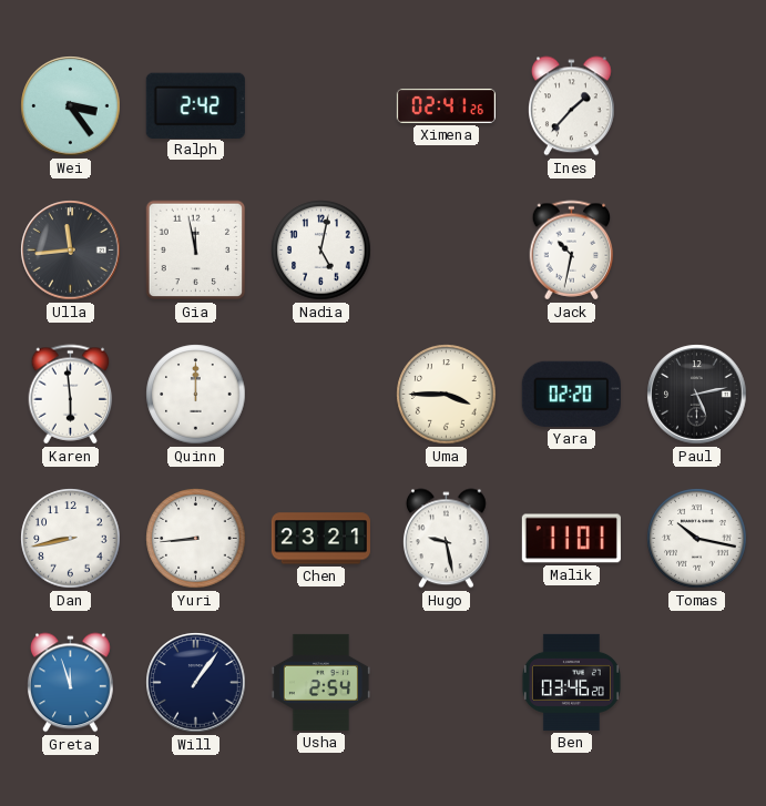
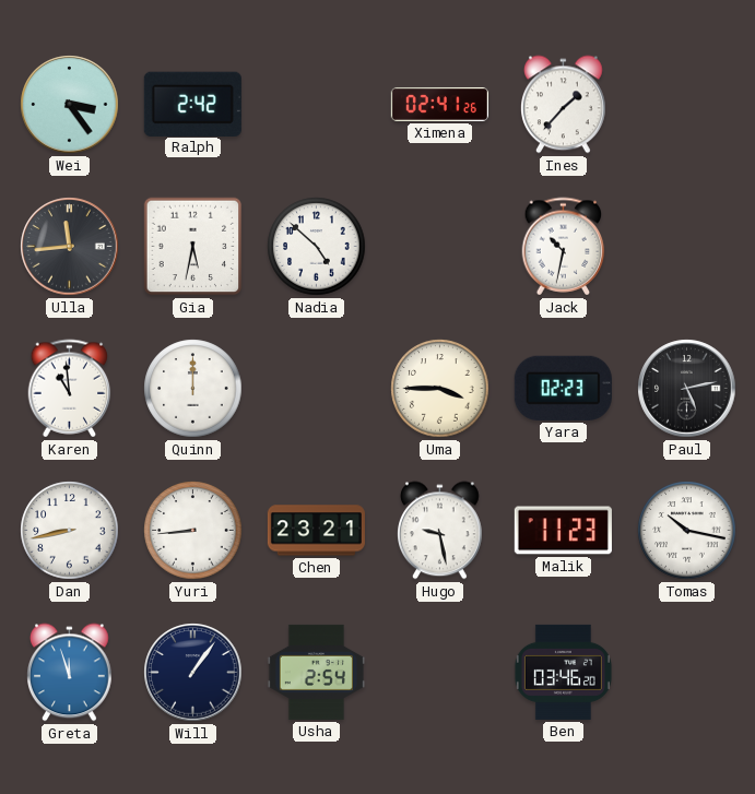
Gia: 11:58 -> 5:32 (193, 247)
Nadia: 5:02 -> 4:52 (317, 247)
Karen: 5:59 -> 10:59 (70, 389)
Yara: 02:20 -> 02:23 (563, 388)
Malik: 11:01 -> 11:23 (563, 531)
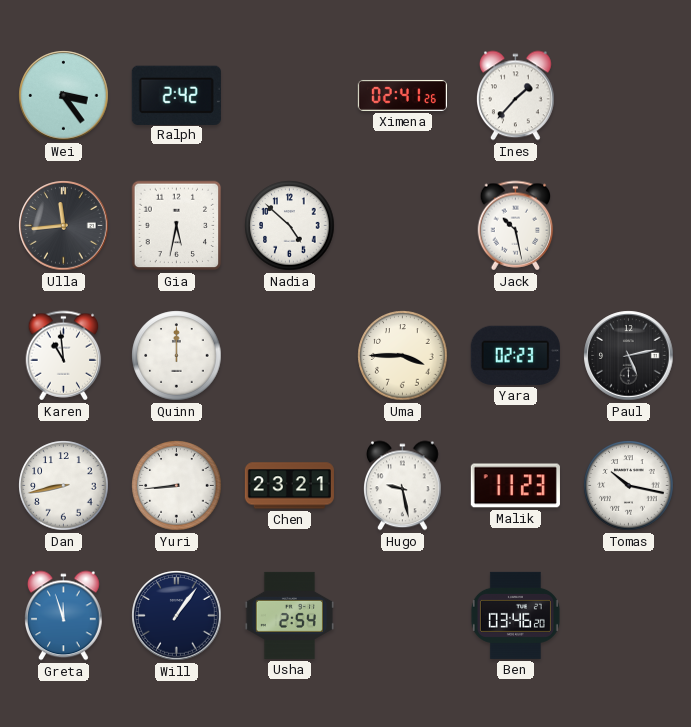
Jack: 10:32 -> 10:28 (516, 226)
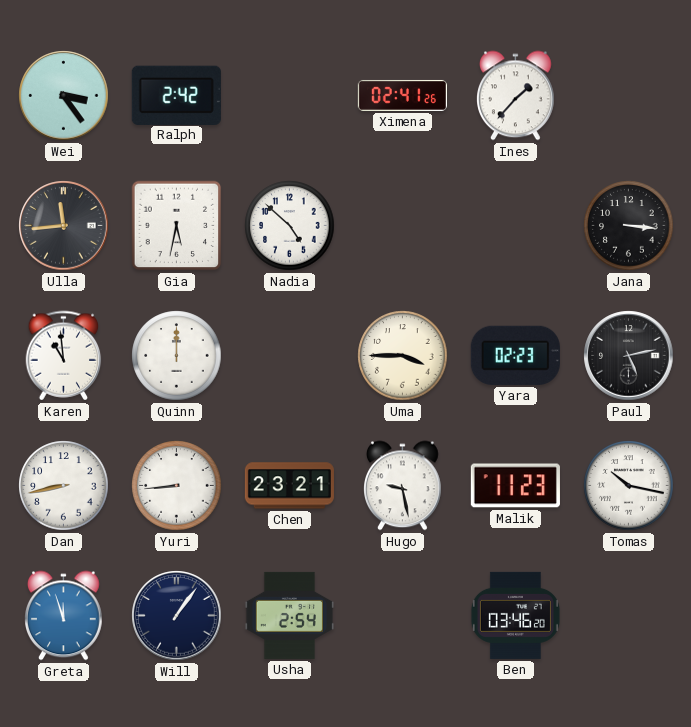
Jack: 10:28 -> none (516, 226)
Jana: none -> 3:16 (629, 226)
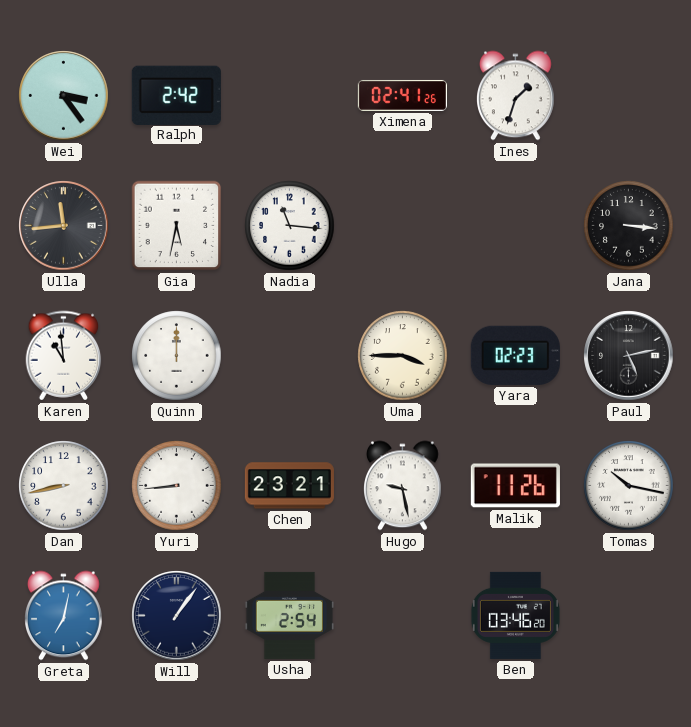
Ines: 1:37 -> 1:33 (516, 96)
Nadia: 4:52 -> 11:16 (290, 226)
Malik: 11:23 -> 11:26 (515, 486)
Greta: 11:57 -> 7:02 (64, 616)
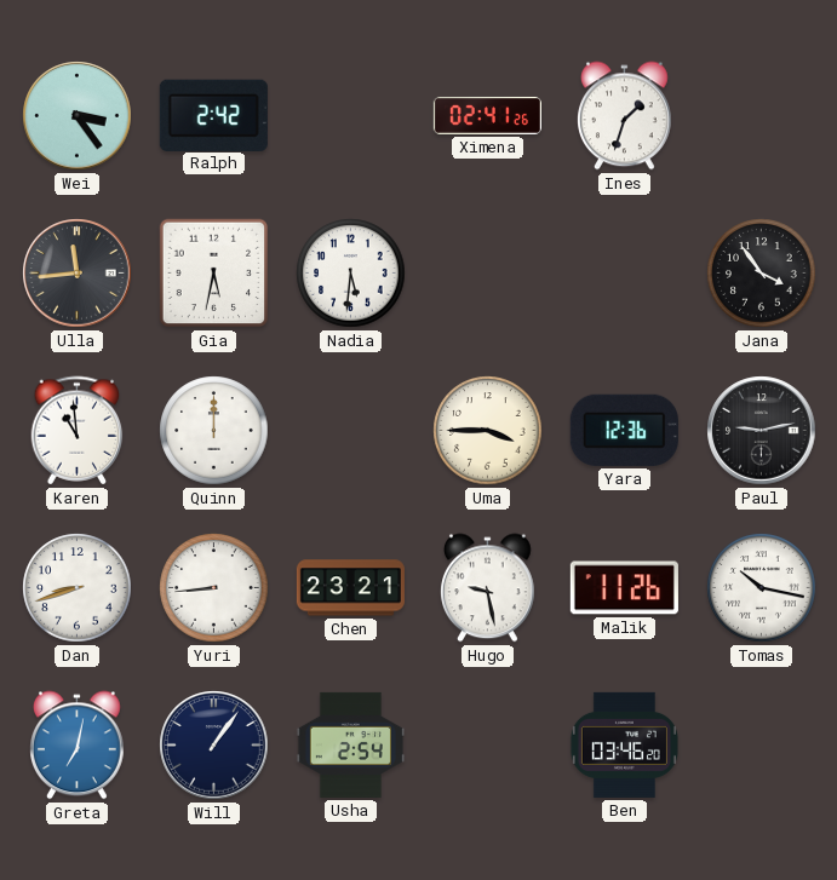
Nadia: 11:16 -> 5:31 (351, 274)
Jana: 3:16 -> 3:54 (762, 274)
Yara: 02:23 -> 12:36 (624, 430)
Paul: 5:13 -> 9:13 (762, 431)
Dan: 8:43 -> 8:42 (78, 588)
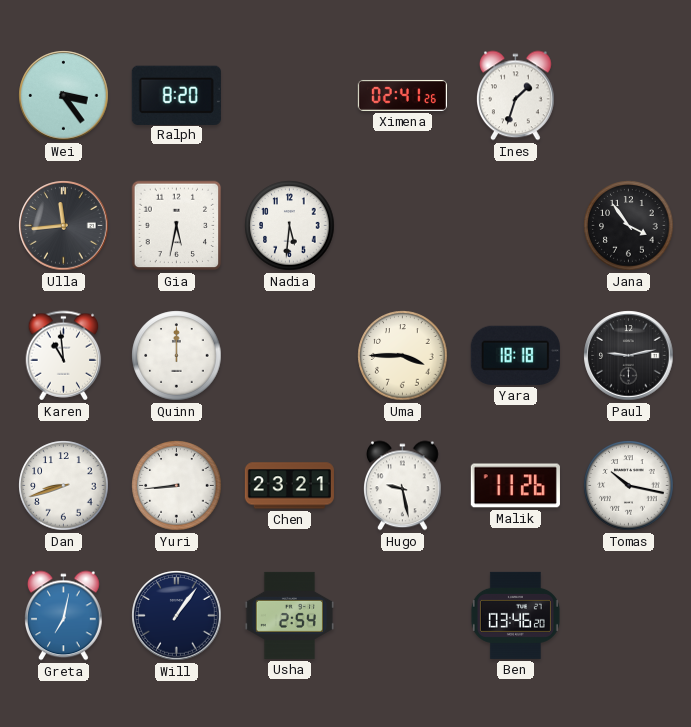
Ralph: 2:42 -> 8:20 (176, 95)
Yara: 12:36 -> 18:18 (515, 355)
